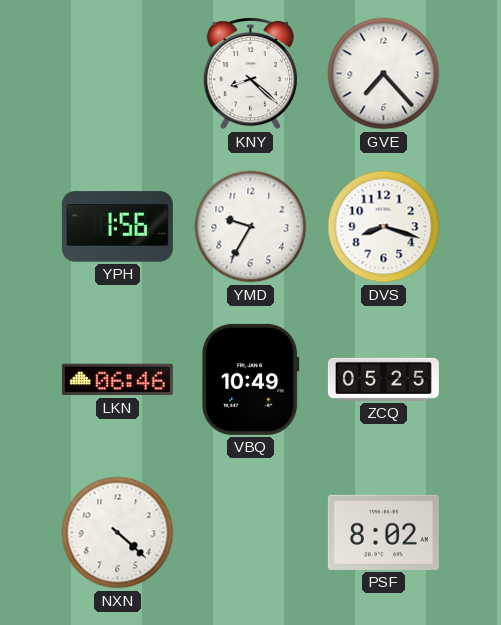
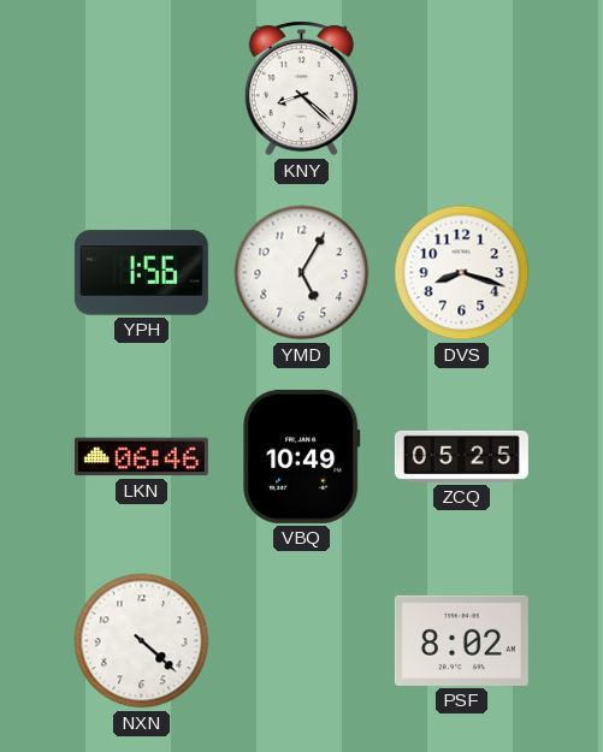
GVE: 7:23 -> none (384, 74)
YMD: 9:35 -> 5:05 (302, 273)
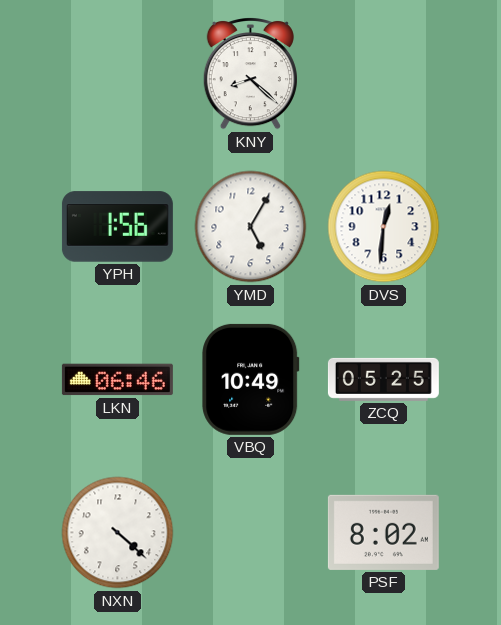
DVS: 8:18 -> 12:31 (384, 227)
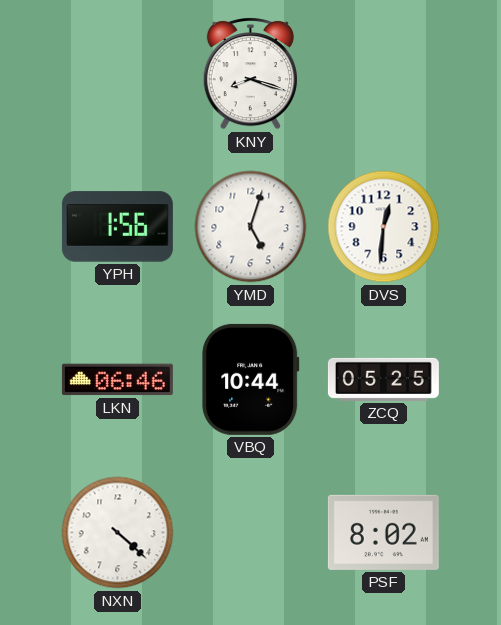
KNY: 8:22 -> 8:18 (250, 74)
YMD: 5:05 -> 5:03 (251, 227)
VBQ: 10:49 -> 10:44 (251, 379)
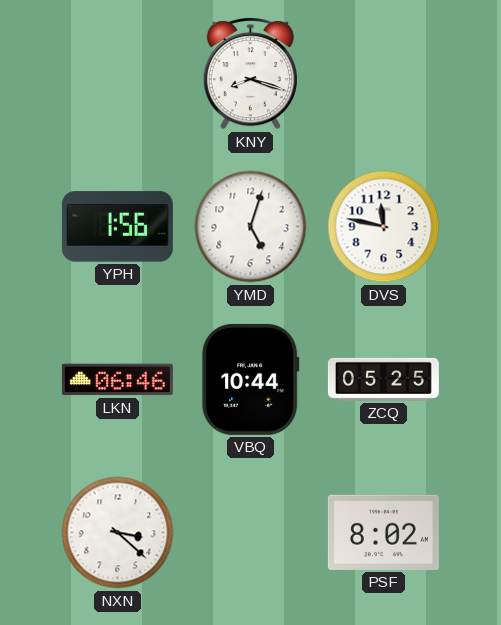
DVS: 12:31 -> 11:47 (384, 227)
NXN: 4:22 -> 3:22 (118, 533)
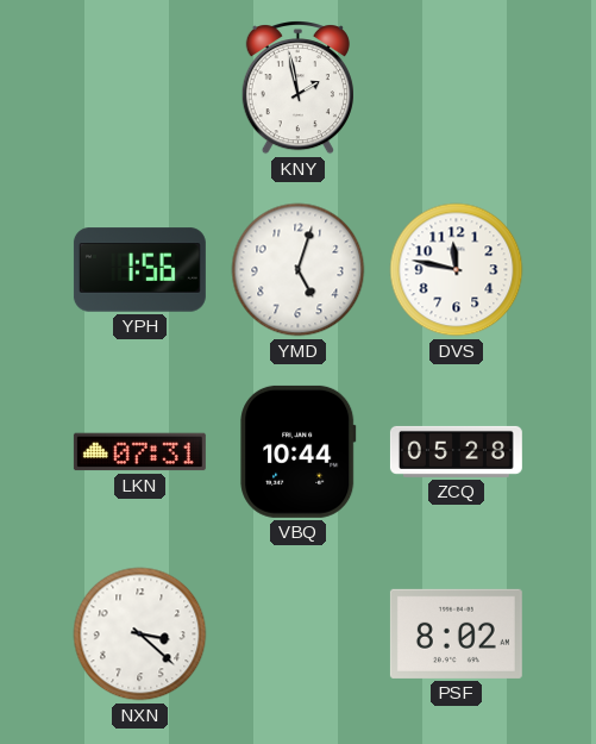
KNY: 8:18 -> 1:58 (297, 88)
LKN: 06:46 -> 07:31 (139, 452)
ZCQ: 05:25 -> 05:28 (456, 451)
